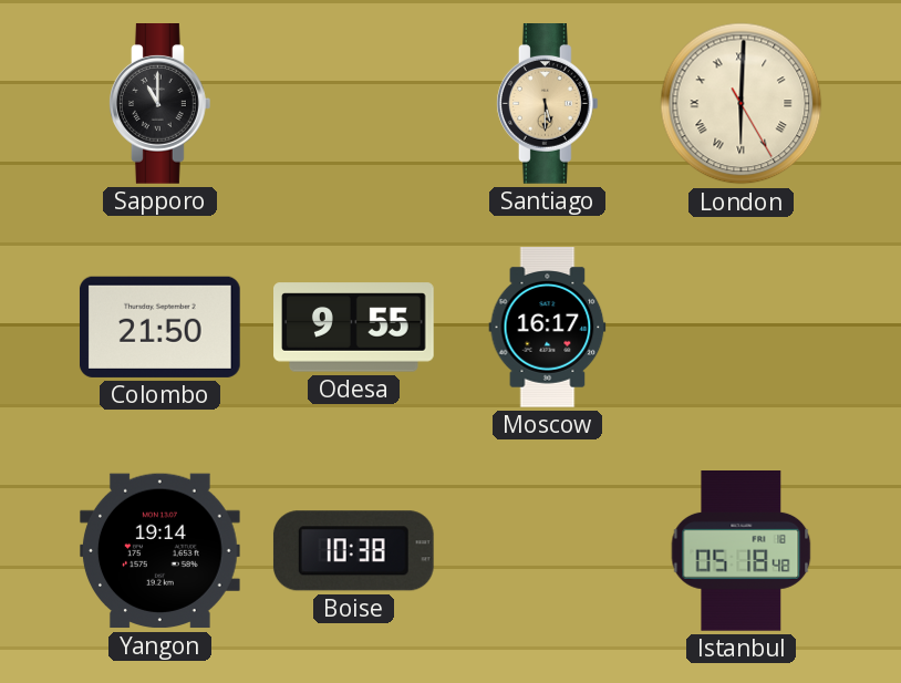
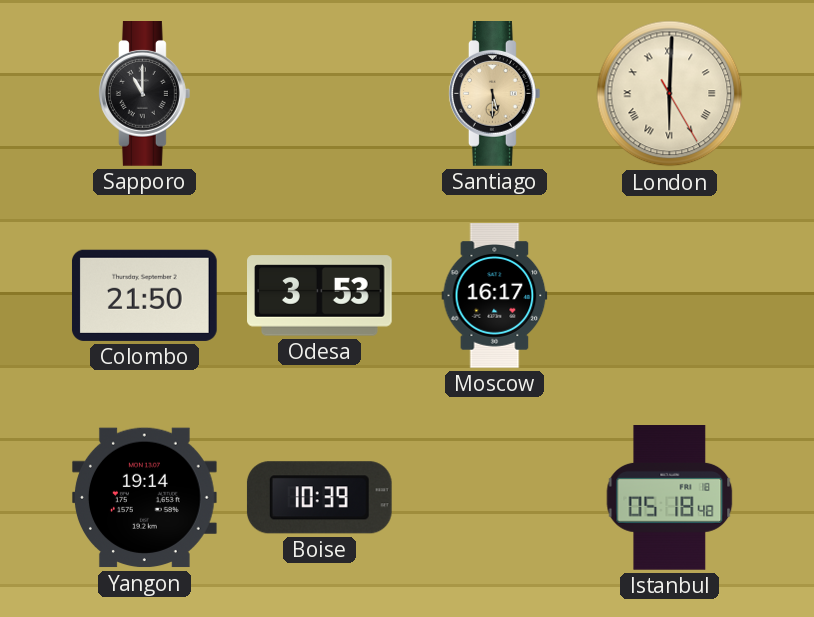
Odesa: 9:55 -> 3:53 (320, 296)
Boise: 10:38 -> 10:39 (319, 498)
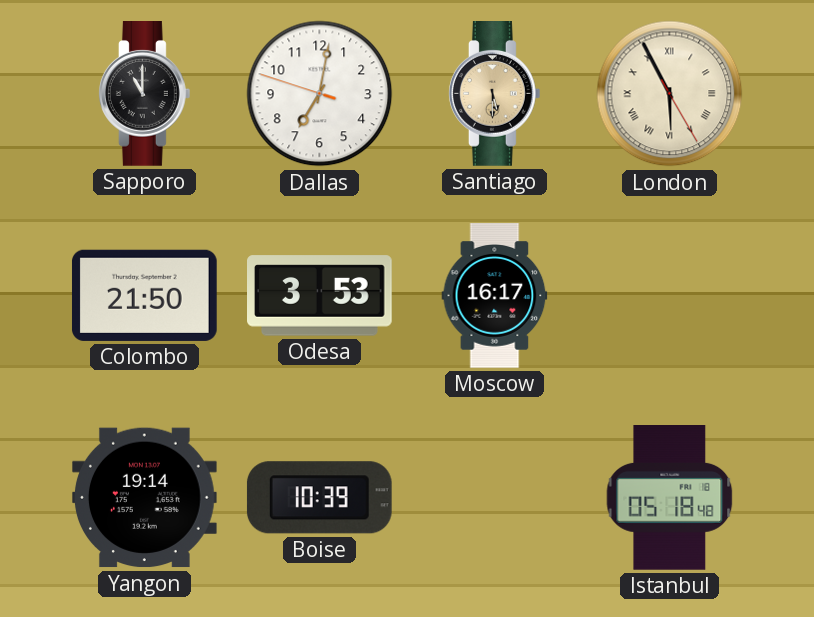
Dallas: none -> 7:01 (320, 94)
London: 6:00 -> 5:55 (670, 94)
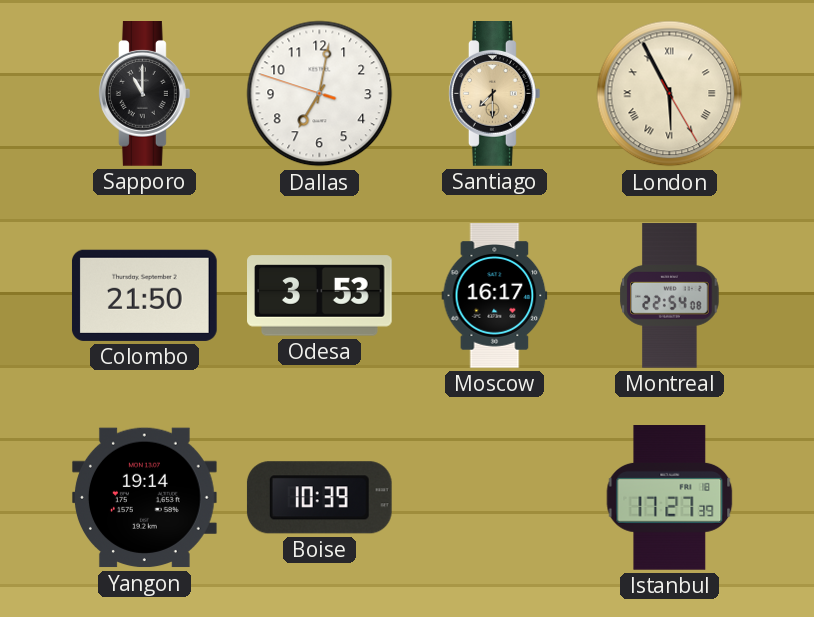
Santiago: 5:30 -> 7:30 (494, 94)
Montreal: none -> 22:54 (670, 296)
Istanbul: 05:18 -> 17:27 (670, 498)
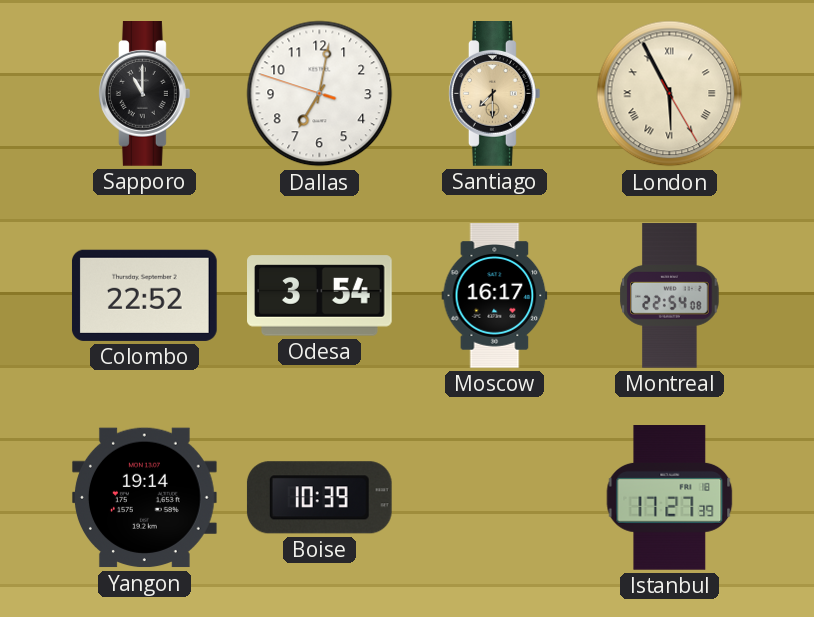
Colombo: 21:50 -> 22:52 (144, 295)
Odesa: 3:53 -> 3:54 (320, 296)
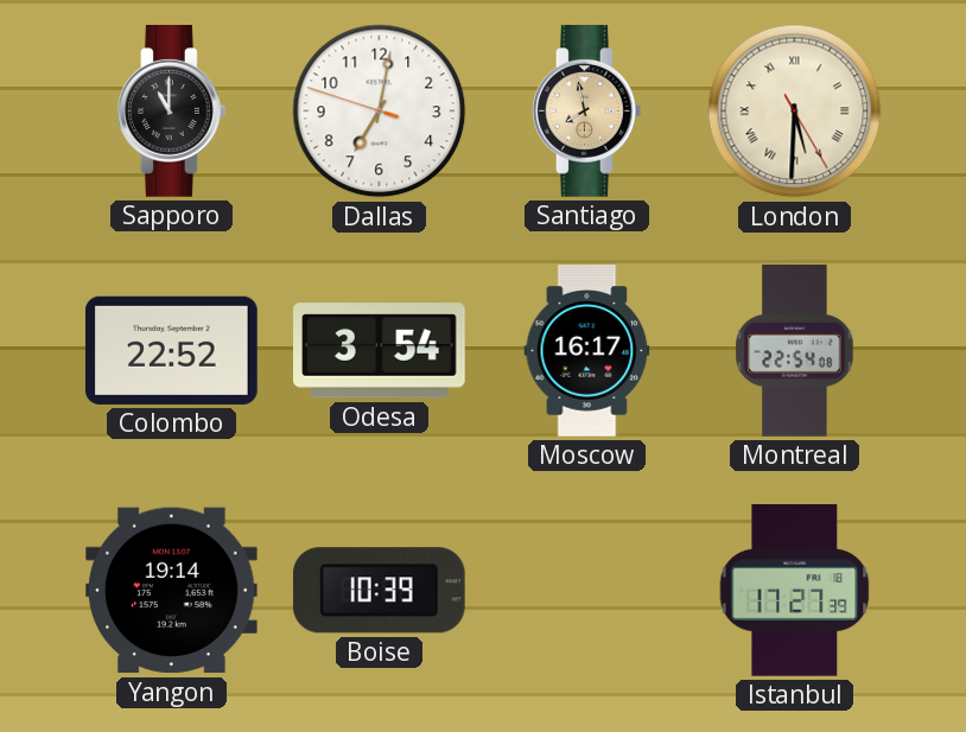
Santiago: 7:30 -> 7:58 (586, 112)
London: 5:55 -> 5:30 (795, 112)
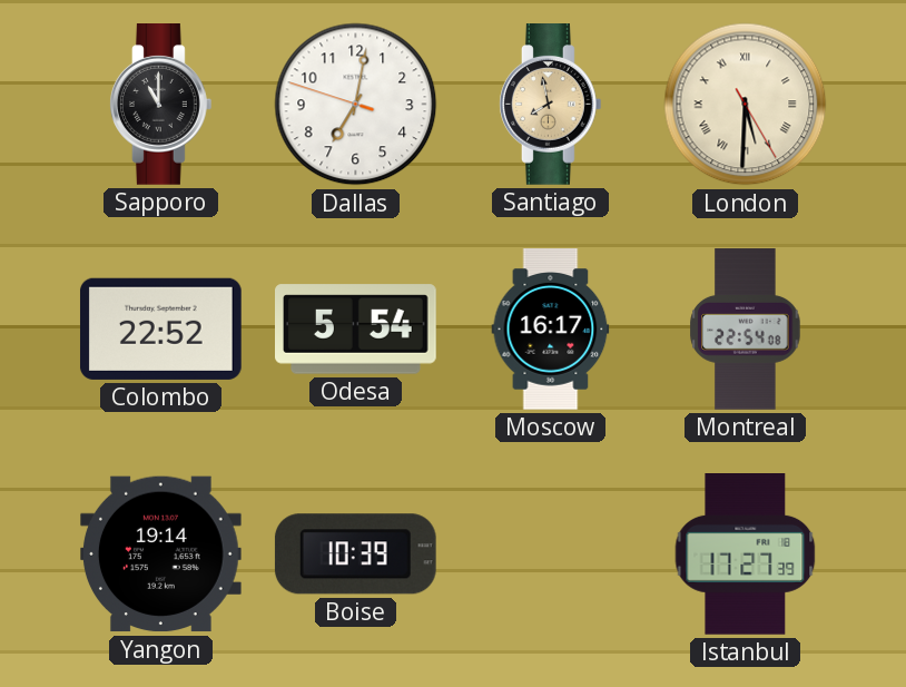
Odesa: 3:54 -> 5:54 (356, 330)
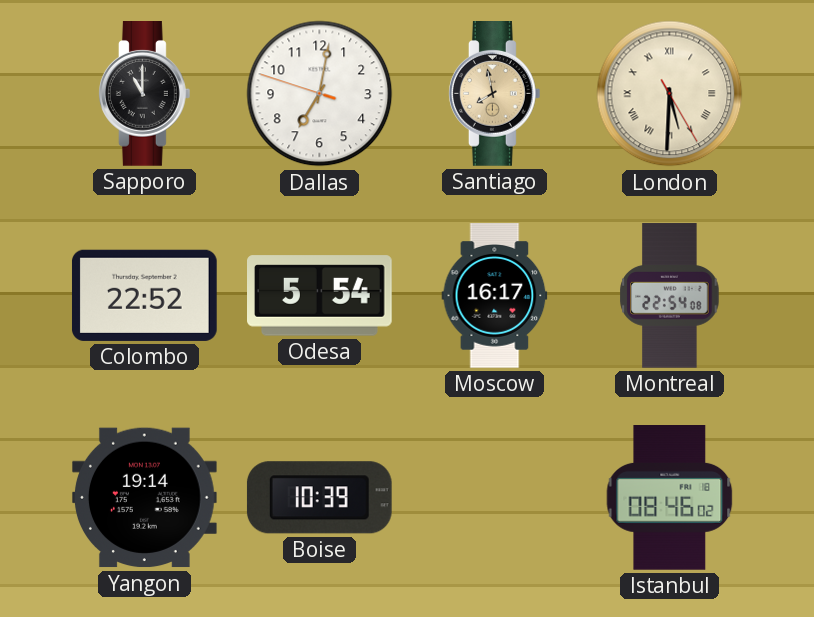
Istanbul: 17:27 -> 08:46 (670, 498)
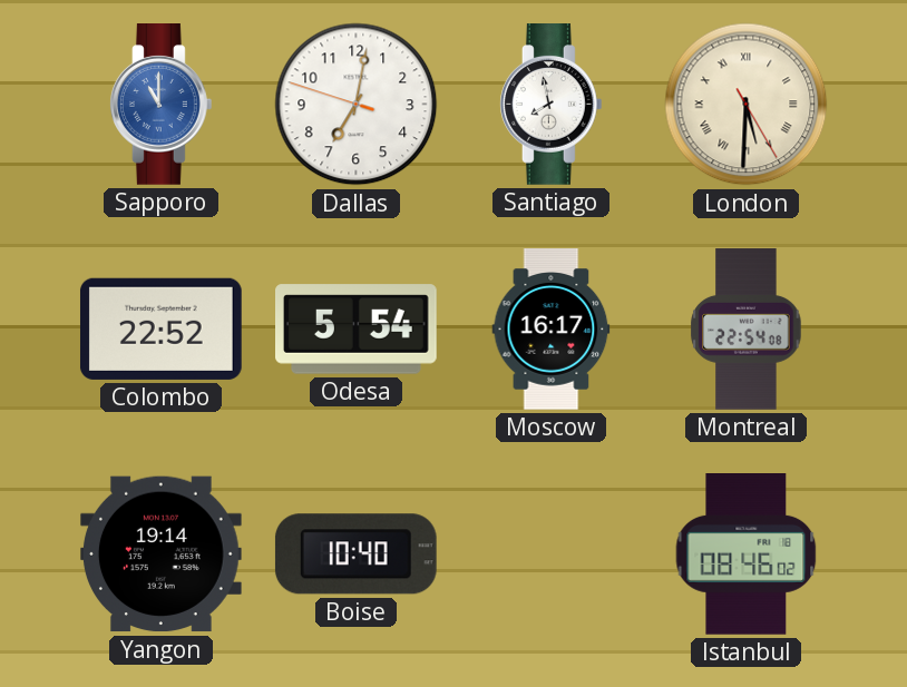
Sapporo dial: black -> blue (160, 105)
Santiago dial: champagne -> white (550, 105)
Boise: 10:39 -> 10:40 (355, 554)
